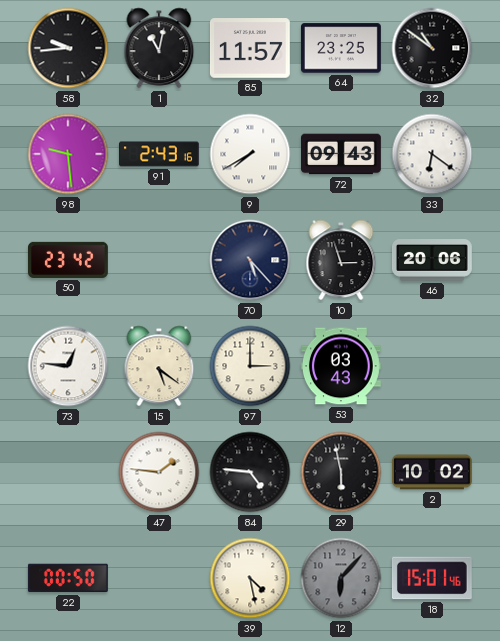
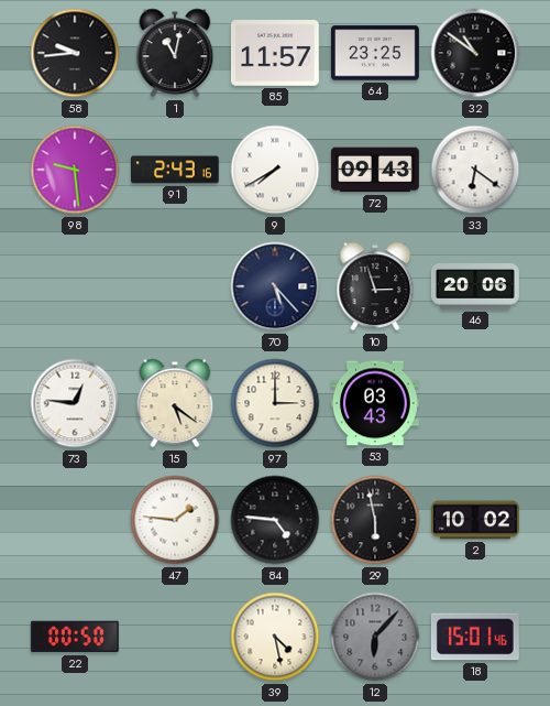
50: 23:42 -> none (69, 260)
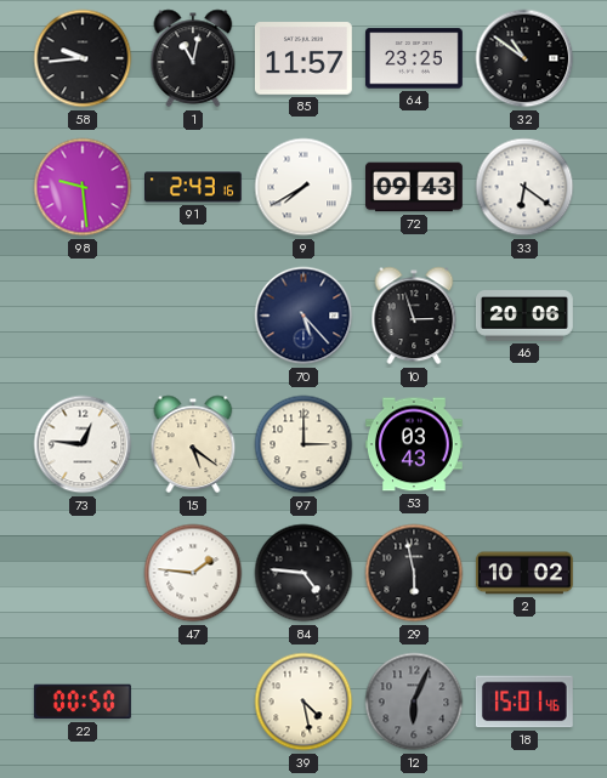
12: 6:07 -> 6:04 (414, 702)
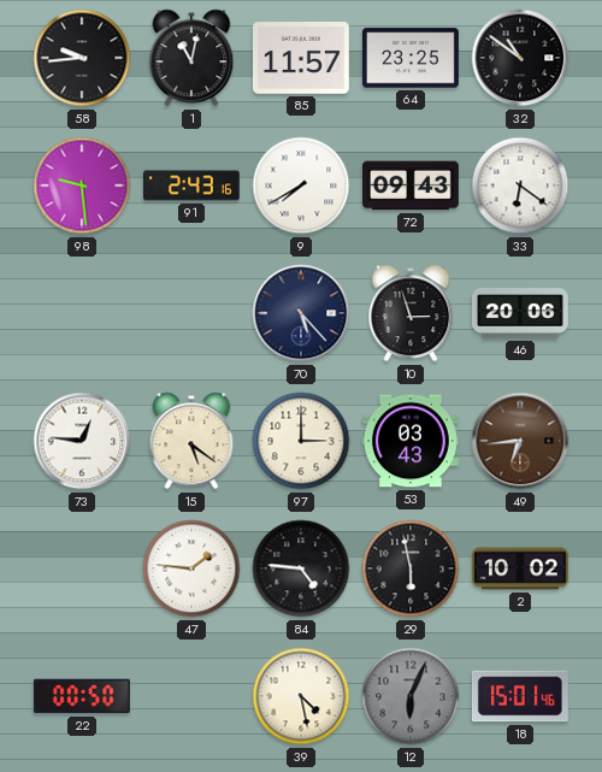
49: none -> 6:44 (520, 441)
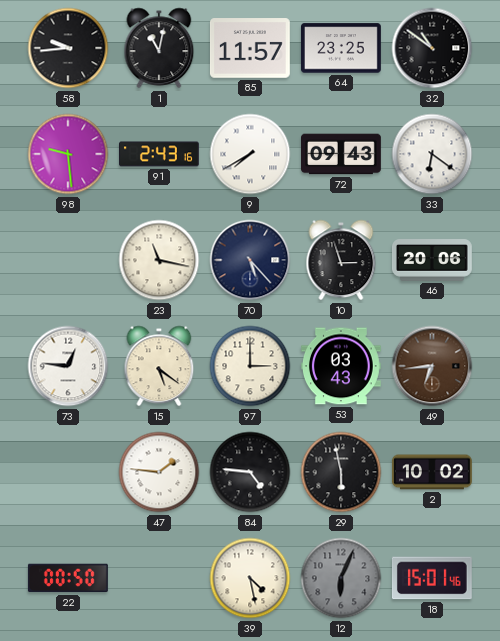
23: none -> 11:17 (159, 260)
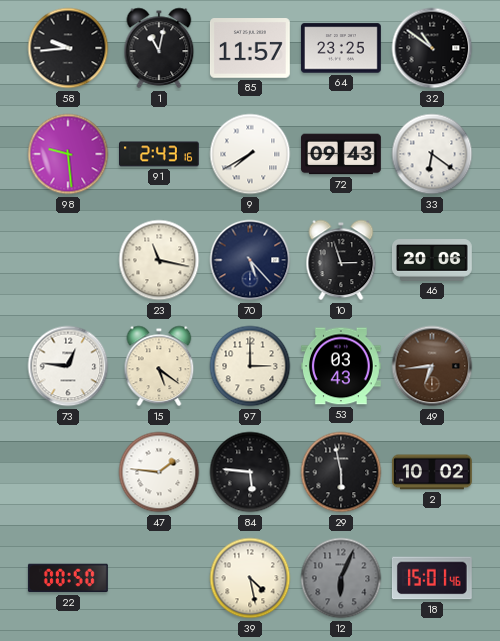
84: 4:46 -> 5:46 (250, 472)
